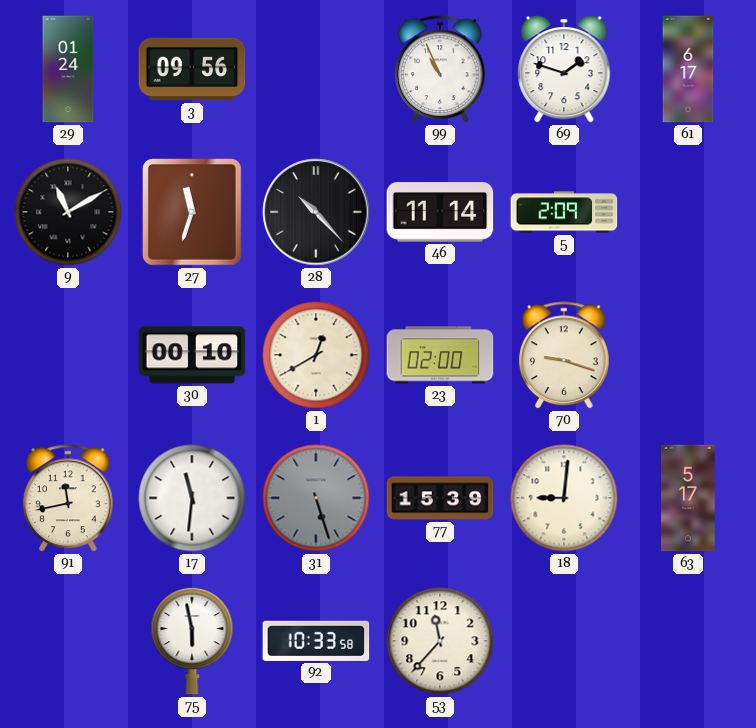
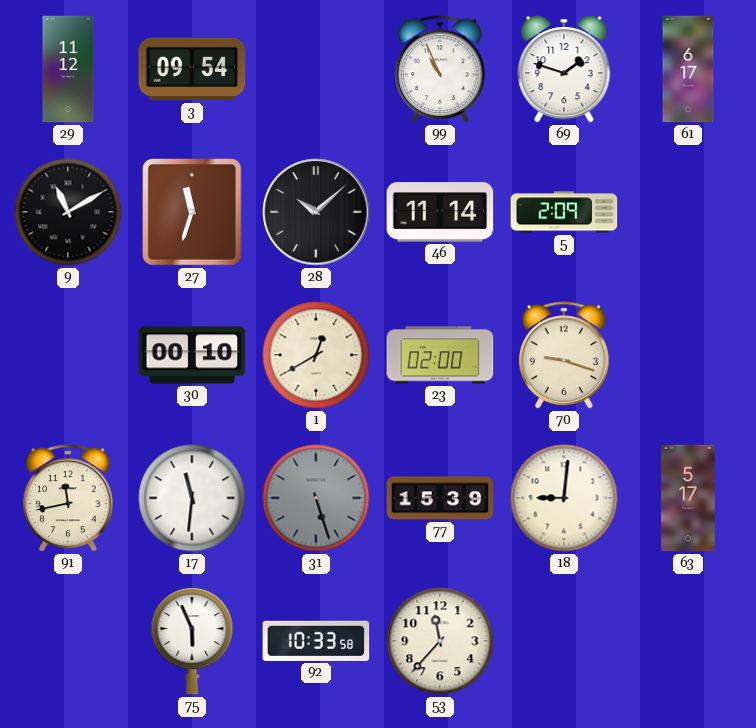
29: 01:24 -> 11:12 (68, 69)
3: 09:56 -> 09:54 (192, 69)
28: 10:23 -> 10:08 (316, 212)
75: 5:58 -> 5:56 (192, 641)
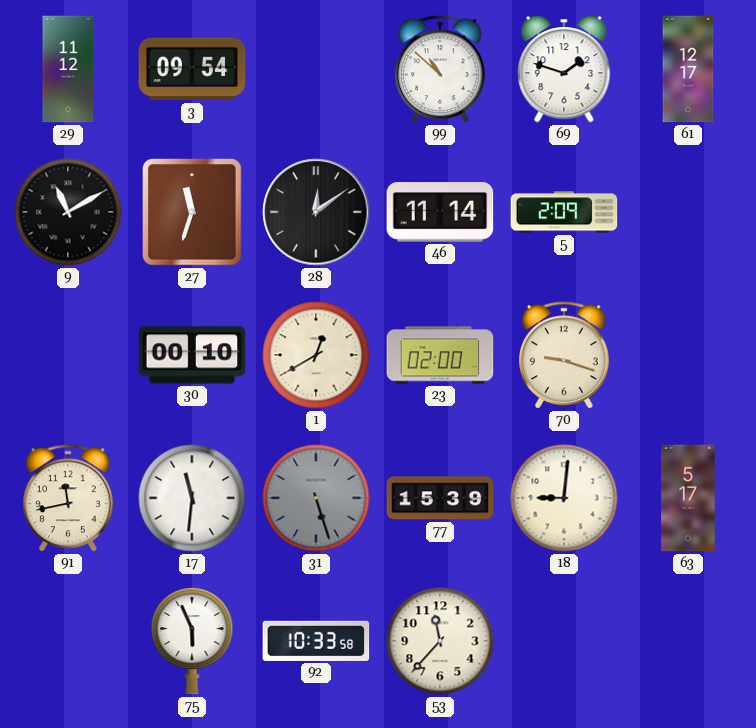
99: 10:56 -> 10:52 (441, 70)
61: 6:17 -> 12:17 (688, 69)
28: 10:08 -> 12:09 (316, 212)
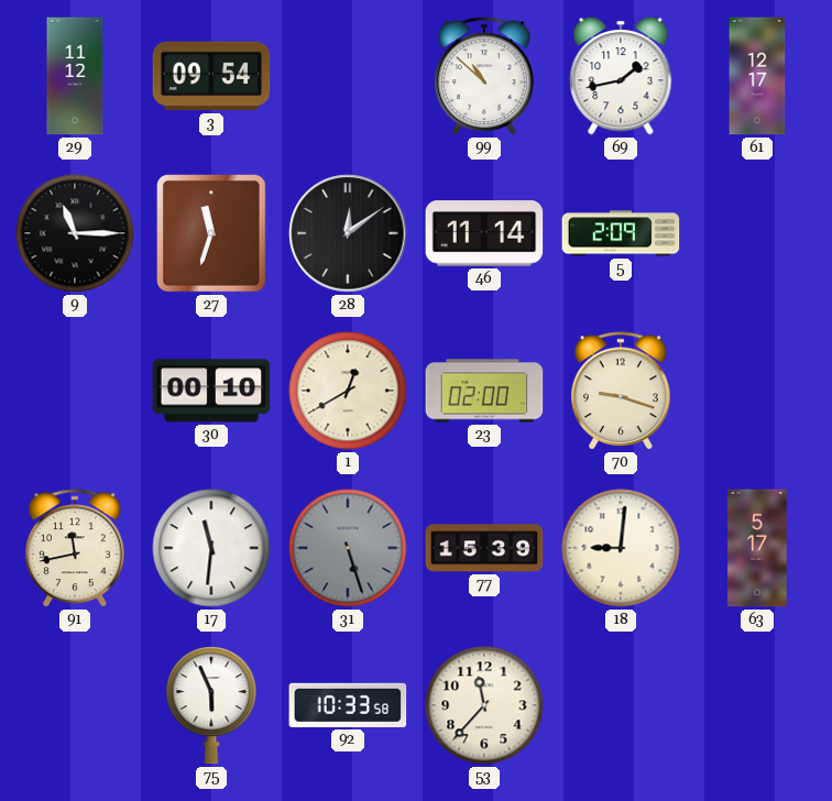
69: 1:48 -> 1:43 (621, 76)
9: 11:10 -> 11:15 (75, 233)
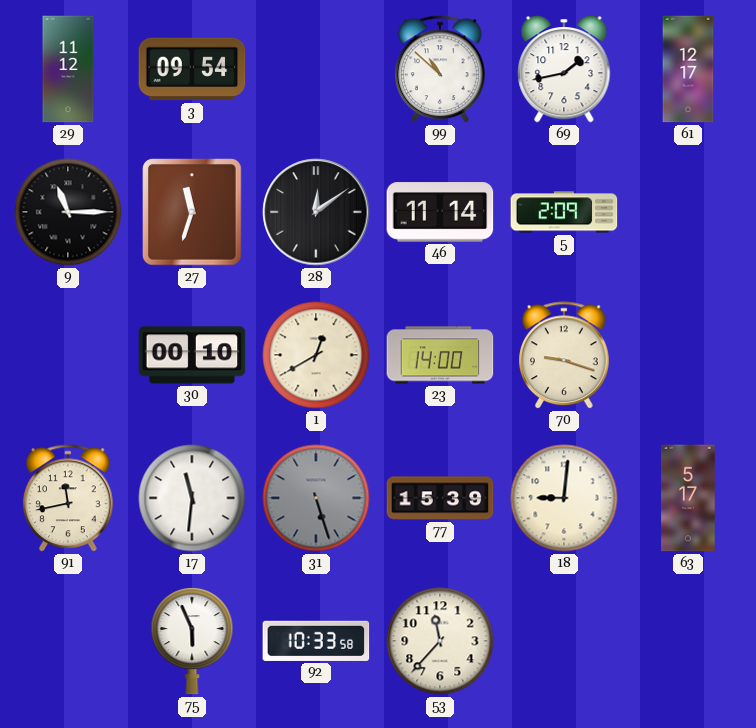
23: 02:00 -> 14:00 (440, 355)
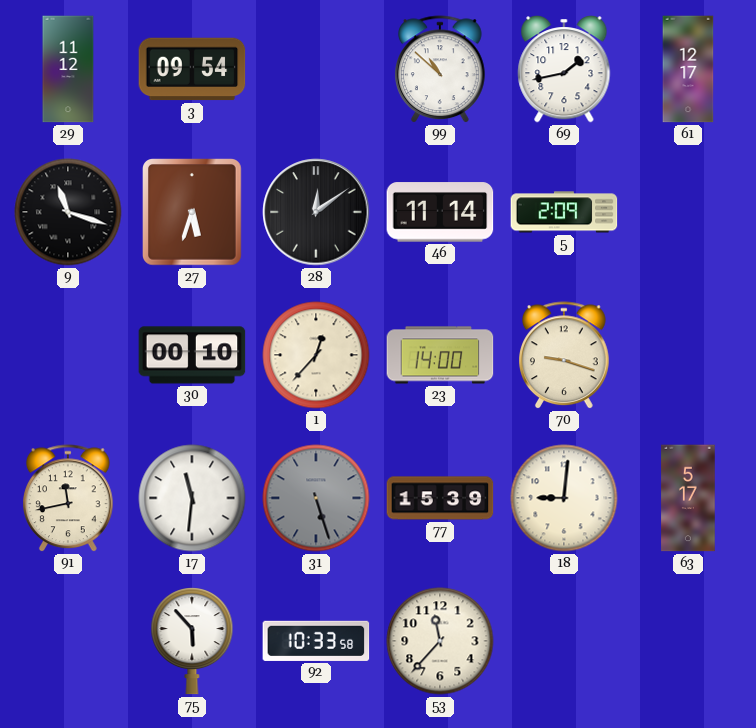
9: 11:15 -> 11:18 (68, 212)
27: 11:33 -> 5:33 (193, 212)
1: 12:40 -> 12:37 (316, 355)
75: 5:56 -> 5:53 (192, 641)
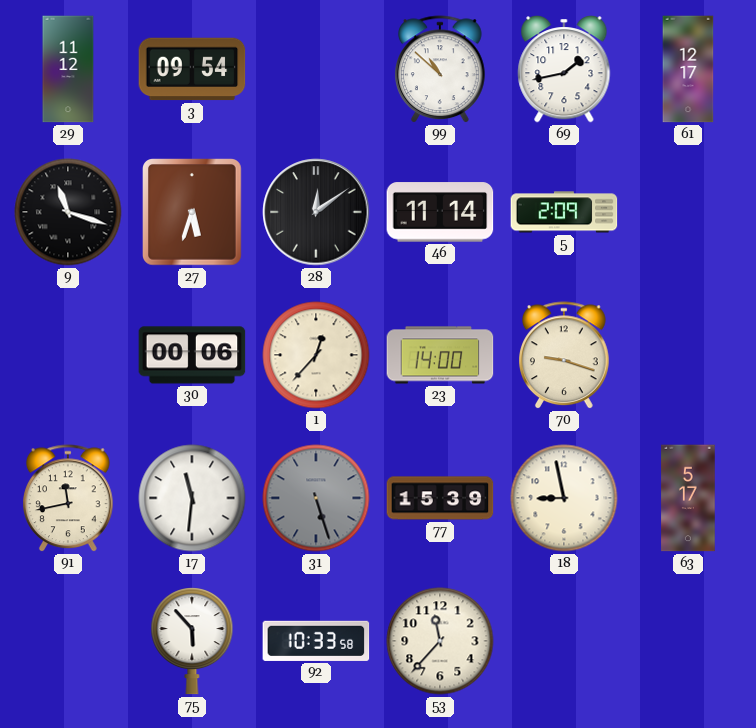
30: 00:10 -> 00:06 (192, 355)
18: 9:01 -> 8:58 (564, 498)
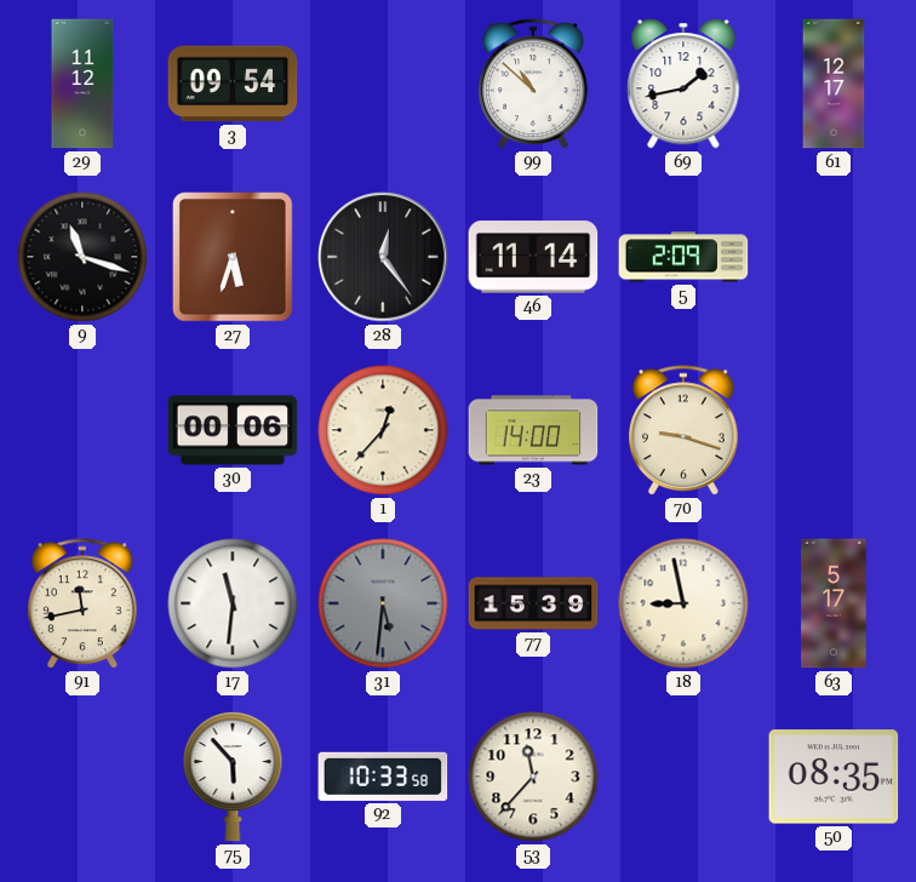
28: 12:09 -> 12:24 (383, 257)
31: 5:27 -> 5:31 (383, 603)
50: none -> 08:35 (834, 777)
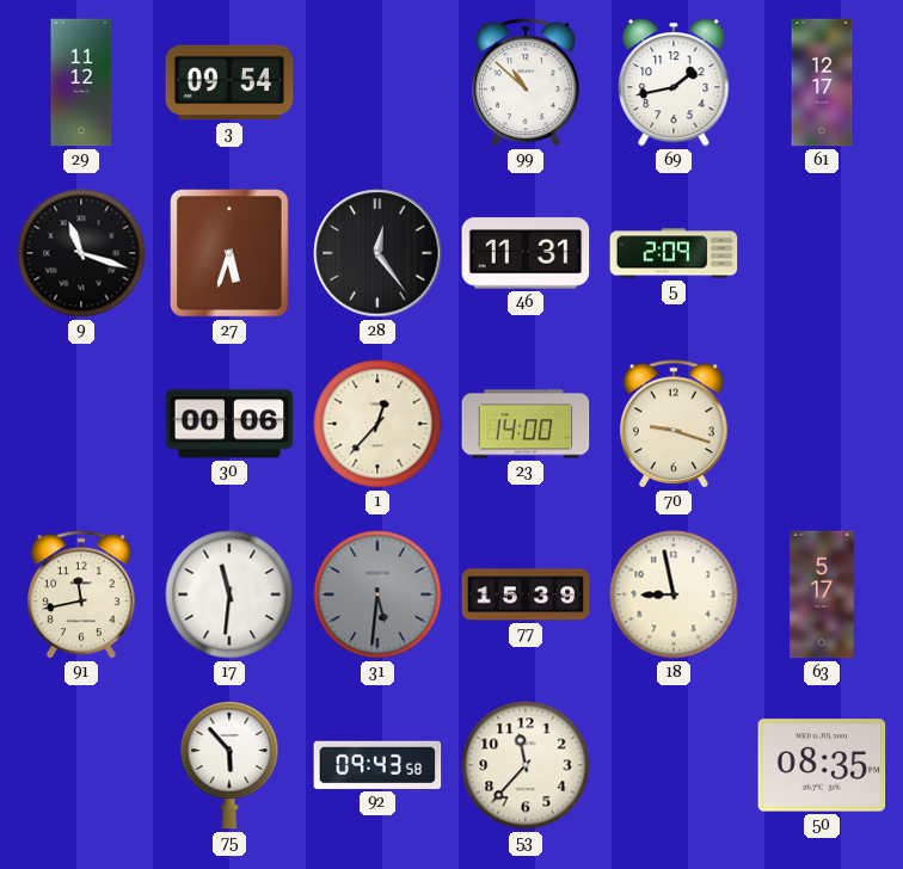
46: 11:14 -> 11:31 (526, 253)
92: 10:33 -> 09:43 (377, 765)
